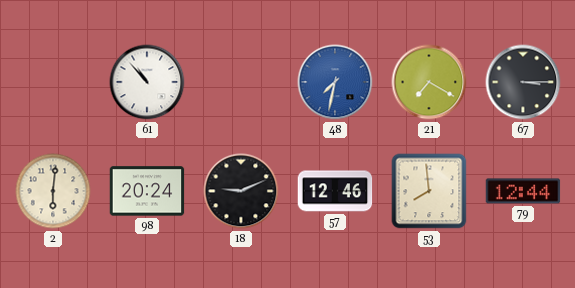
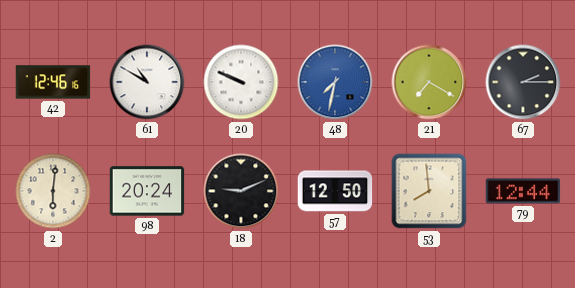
42: none -> 12:46 (53, 82)
61: 10:53 -> 10:50 (147, 82)
20: none -> 9:49 (241, 82)
67: 3:15 -> 2:15 (523, 82)
57: 12:46 -> 12:50 (335, 191)
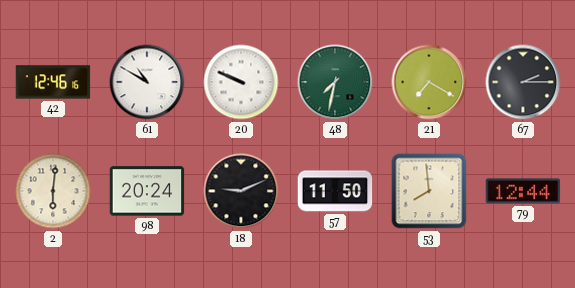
48 dial: blue -> green (335, 82)
57: 12:50 -> 11:50 (335, 191)
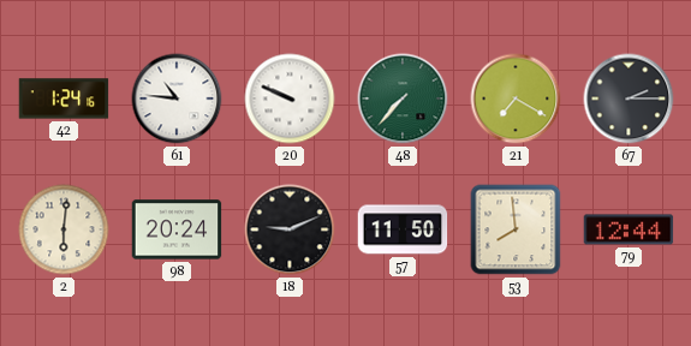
42: 12:46 -> 1:24 (64, 99)
61: 10:50 -> 10:46 (177, 99)
48: 7:32 -> 7:37 (403, 99)
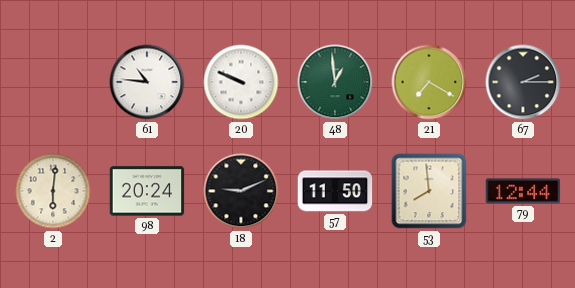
42: 1:24 -> none (64, 99)
48: 7:37 -> 12:59 (335, 82)
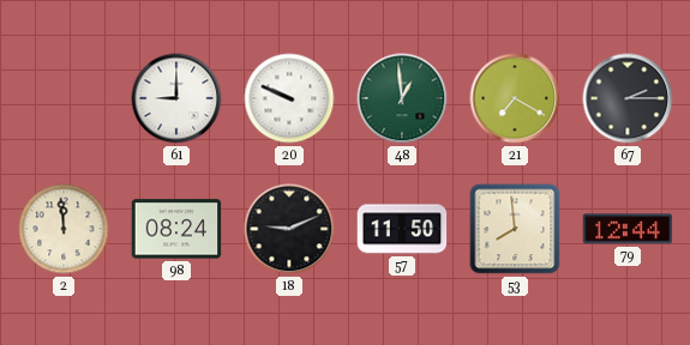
61: 10:46 -> 9:00 (176, 98)
2: 6:01 -> 11:59 (64, 229)
98: 20:24 -> 08:24 (176, 229)
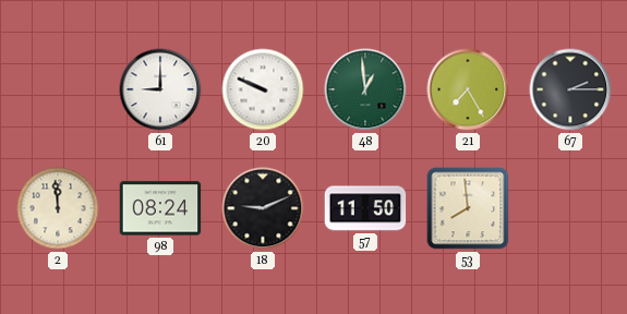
21: 7:20 -> 7:25 (468, 89)
79: 12:44 -> none (628, 229)
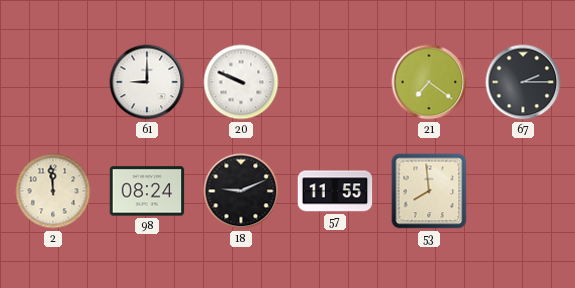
48: 12:59 -> none (365, 89)
21: 7:25 -> 7:21 (429, 82)
57: 11:50 -> 11:55 (335, 191)
